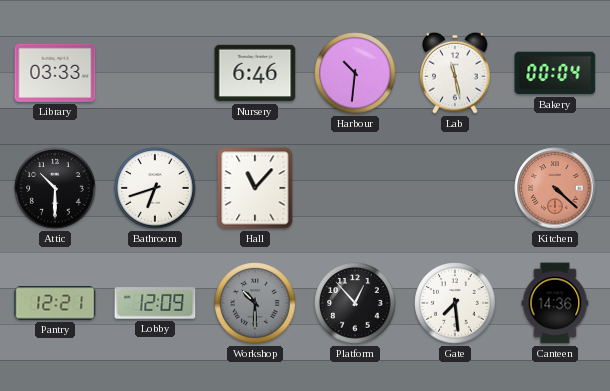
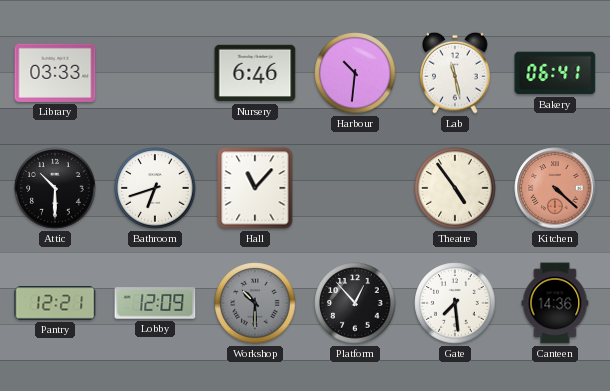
Bakery: 00:04 -> 06:41 (555, 73)
Theatre: none -> 4:54 (455, 188)
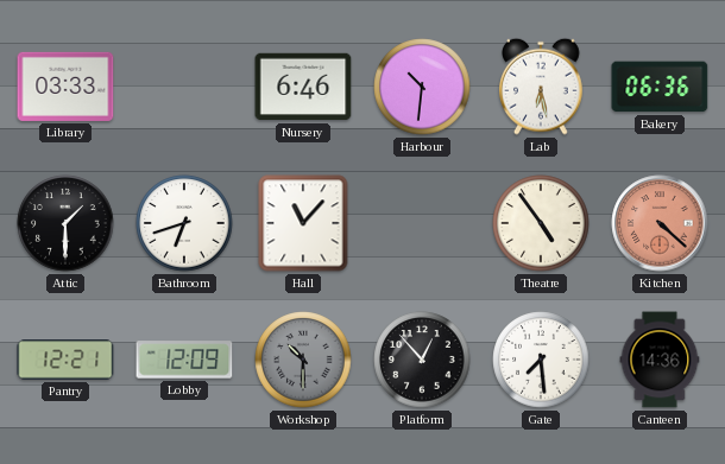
Lab: 11:28 -> 6:28 (541, 87)
Bakery: 06:41 -> 06:36 (660, 87)
Attic: 10:30 -> 1:30 (65, 223)
